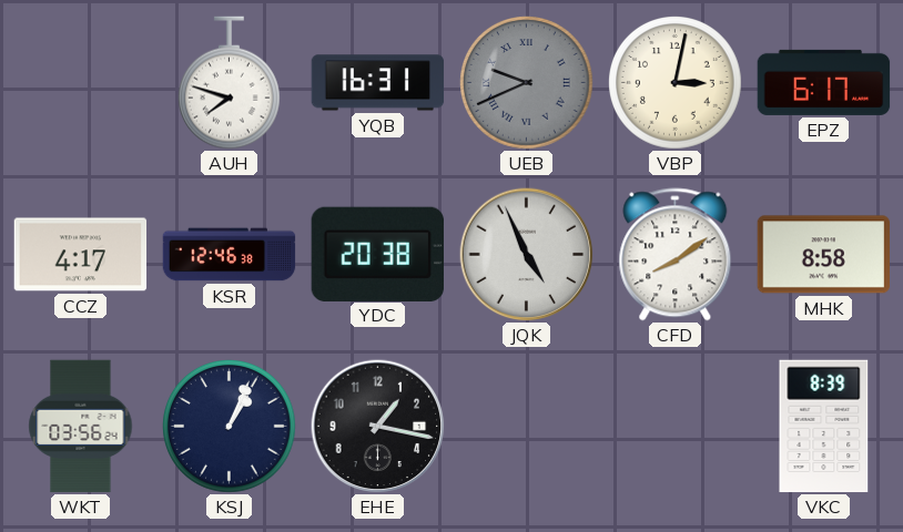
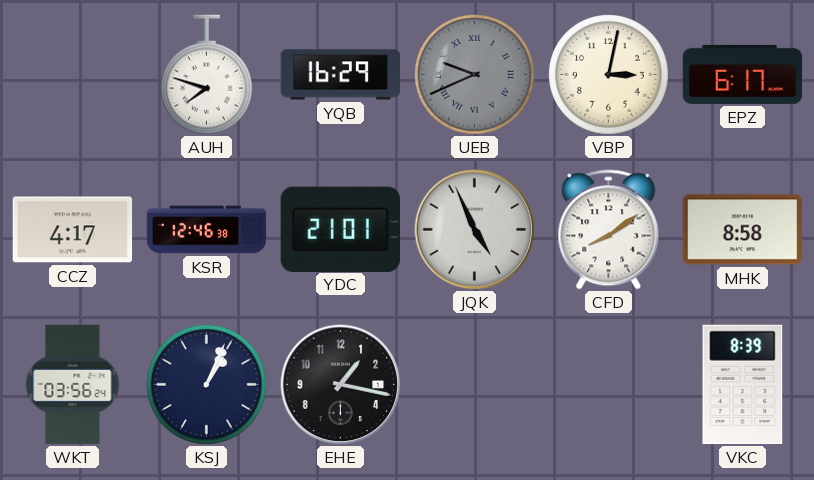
YQB: 16:31 -> 16:29 (341, 75)
YDC: 20:38 -> 21:01 (340, 229)
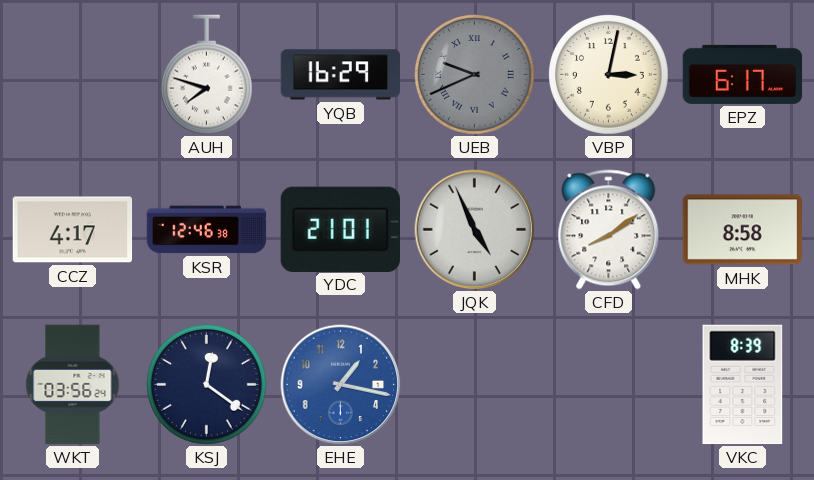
KSJ: 1:04 -> 12:21 (207, 385)
EHE dial: black -> blue (341, 385)
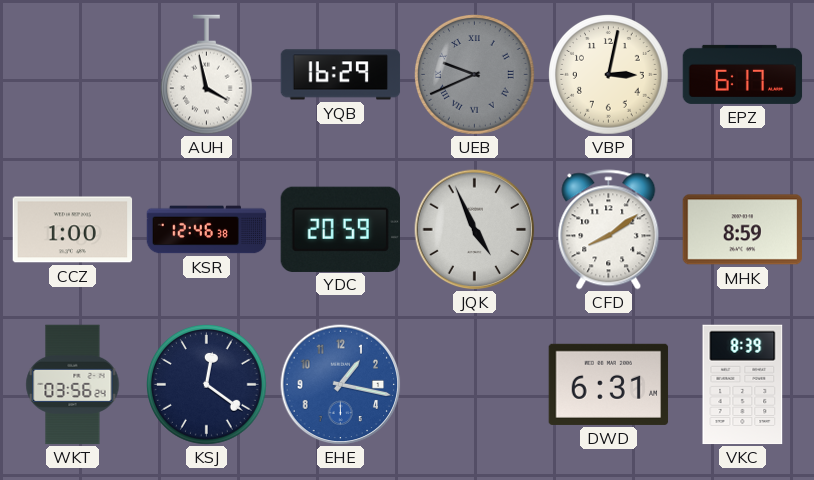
AUH: 7:48 -> 3:58 (206, 75)
CCZ: 4:17 -> 1:00 (73, 230)
YDC: 21:01 -> 20:59 (340, 229)
MHK: 8:58 -> 8:59 (743, 230)
DWD: none -> 6:31 (609, 384)
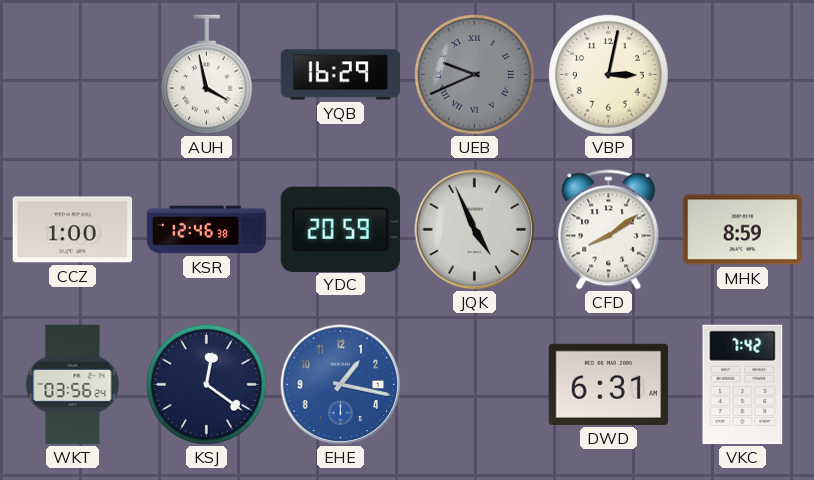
EPZ: 6:17 -> none (743, 74)
VKC: 8:39 -> 7:42 (743, 385)
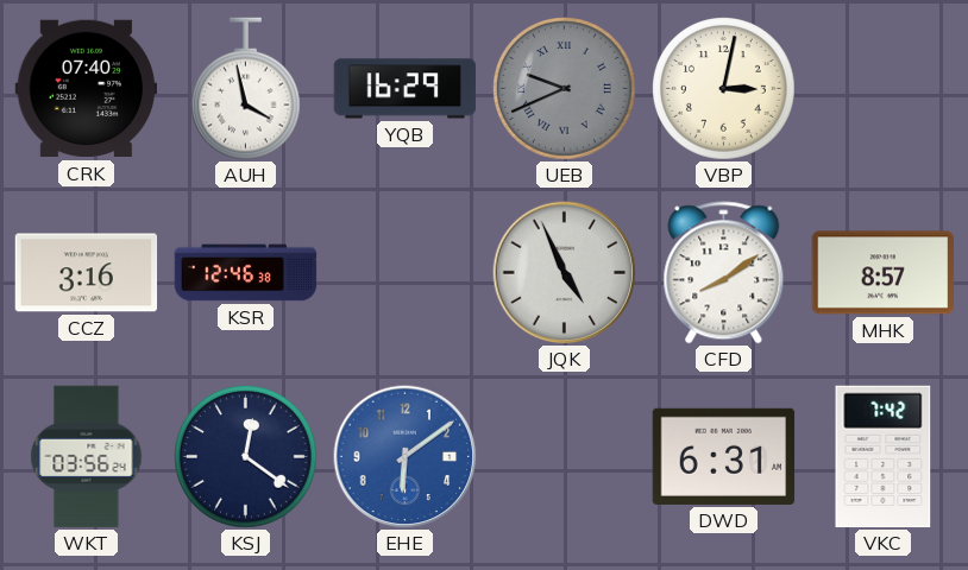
CRK: none -> 07:40 (87, 89)
CCZ: 1:00 -> 3:16 (87, 273)
YDC: 20:59 -> none (340, 229)
MHK: 8:59 -> 8:57 (884, 273)
EHE: 1:17 -> 6:09 (406, 457)
